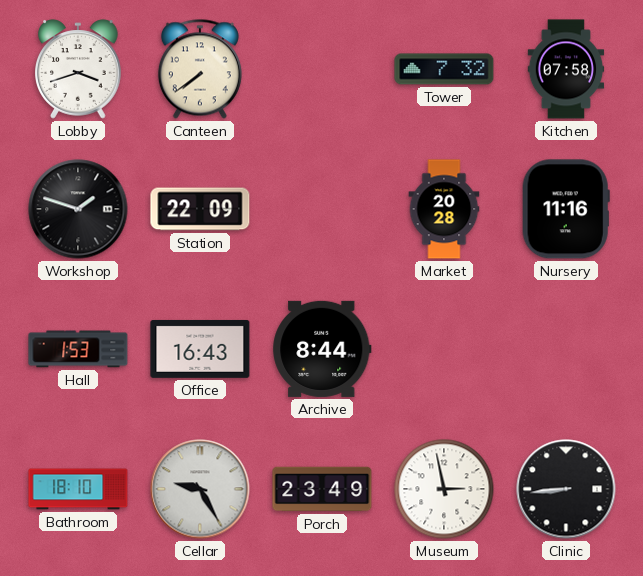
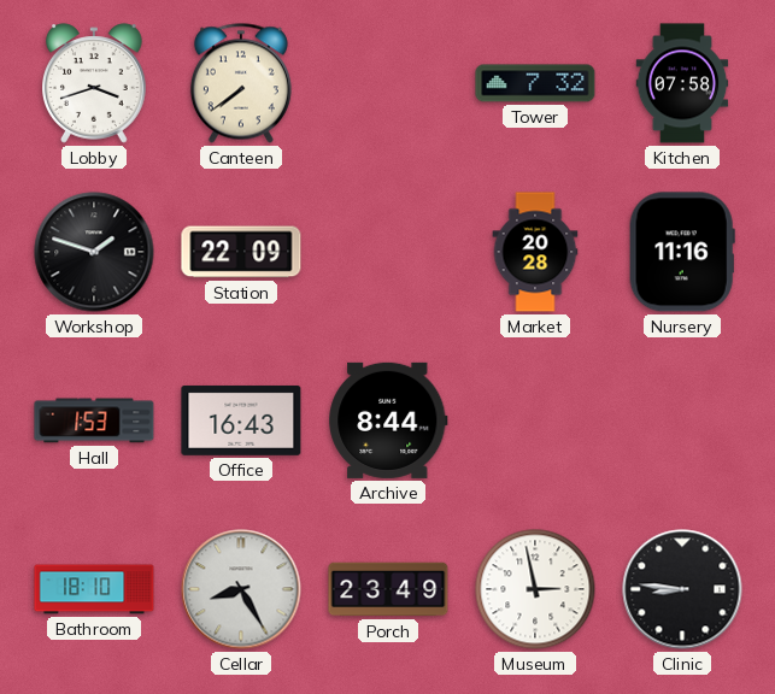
Cellar: 9:25 -> 8:25 (241, 589)
Clinic: 8:44 -> 8:46 (682, 589)
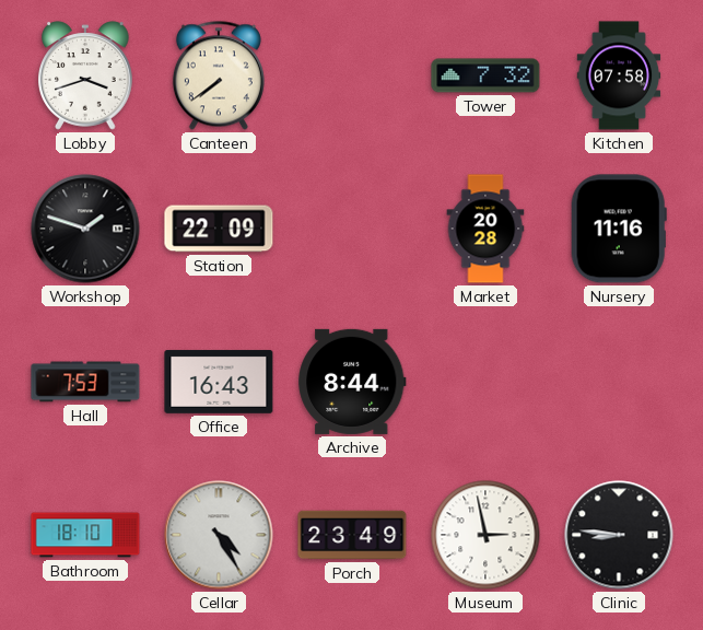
Hall: 1:53 -> 7:53 (85, 382)
Cellar: 8:25 -> 4:25 (219, 535)
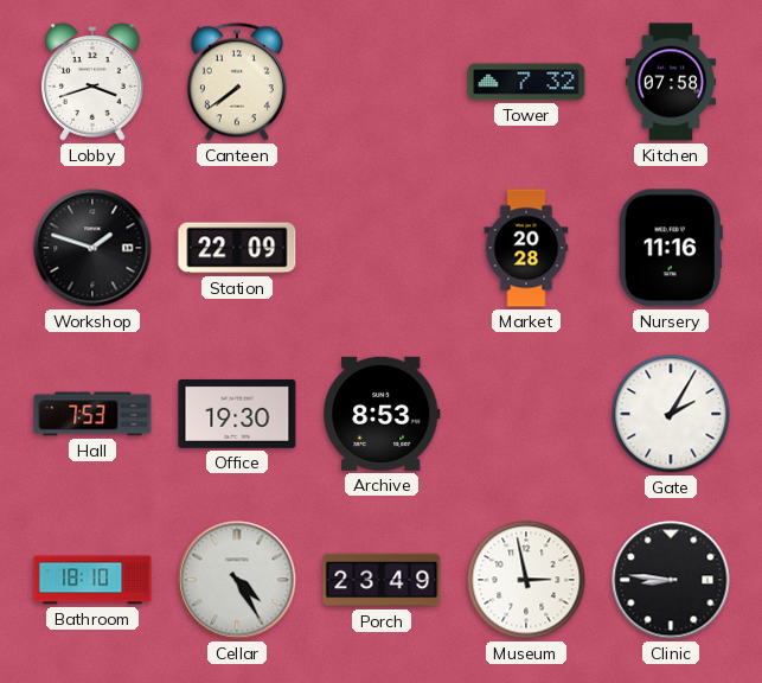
Office: 16:43 -> 19:30 (237, 414)
Archive: 8:44 -> 8:53 (382, 414)
Gate: none -> 2:05 (671, 414)
